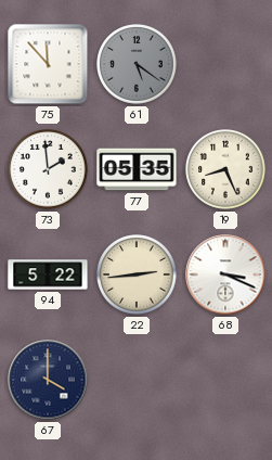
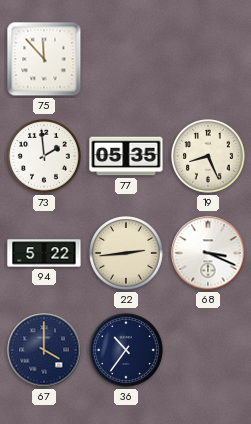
61: 5:21 -> none (138, 65)
36: none -> 10:36 (127, 351)
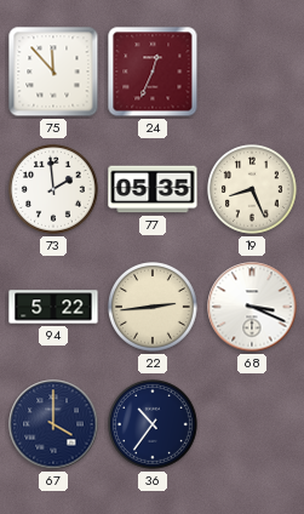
24: none -> 12:34 (153, 72)
